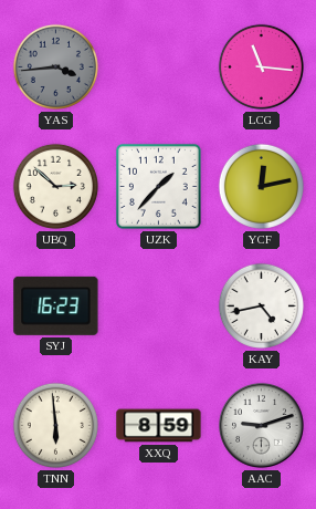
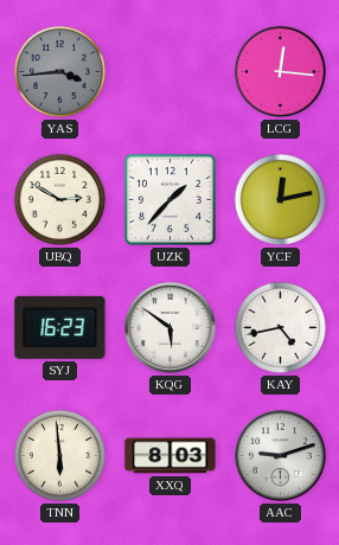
LCG: 11:16 -> 12:16 (280, 71)
UBQ: 2:52 -> 2:50 (59, 199)
KQG: none -> 5:51 (171, 328)
XXQ: 8:59 -> 8:03 (171, 456)
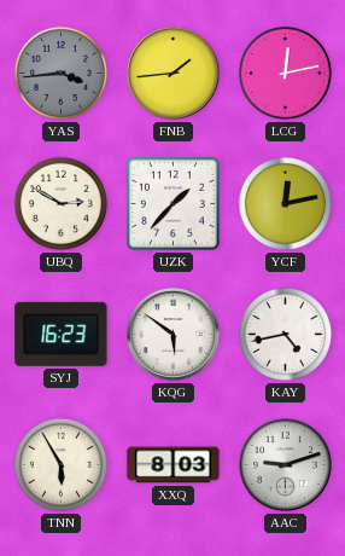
FNB: none -> 1:44 (174, 74)
LCG: 12:16 -> 12:13 (285, 73)
TNN: 5:59 -> 5:55 (60, 464)
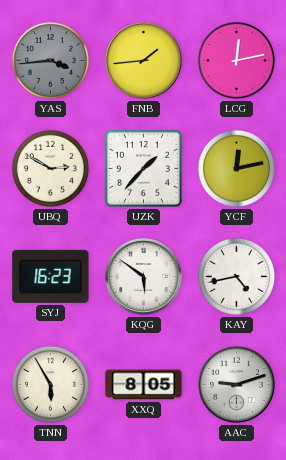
XXQ: 8:03 -> 8:05 (144, 385)
